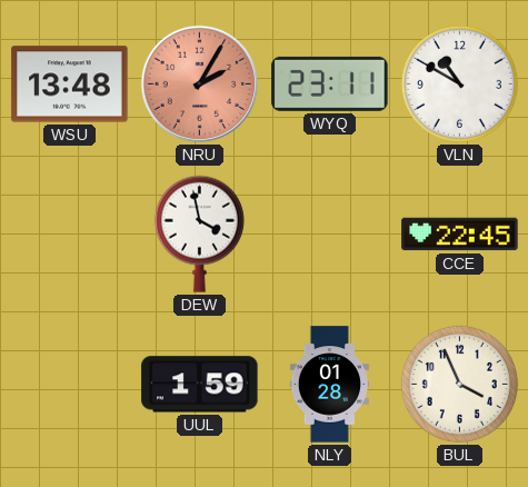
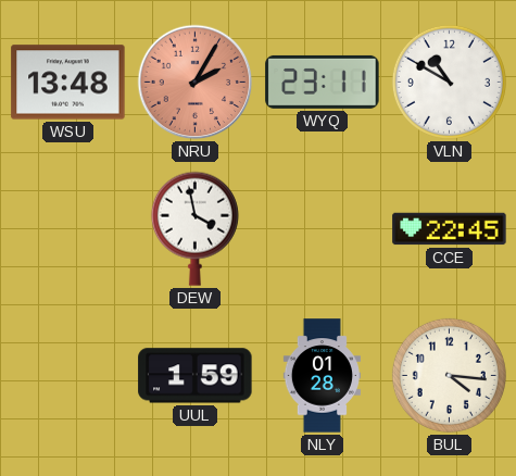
BUL: 3:56 -> 4:16 (449, 375)
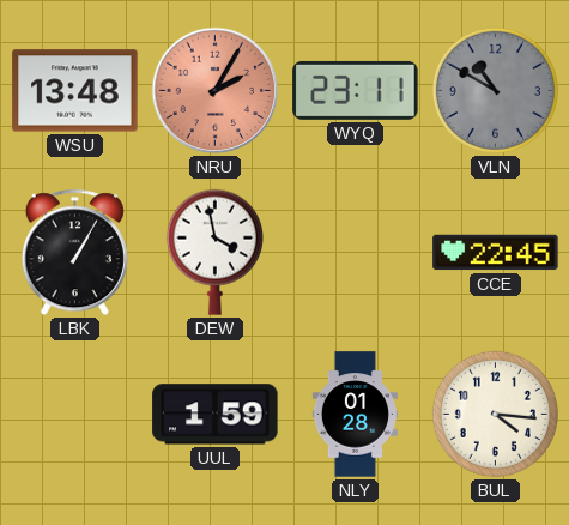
VLN dial: white -> grey (495, 90)
LBK: none -> 1:05 (74, 253)
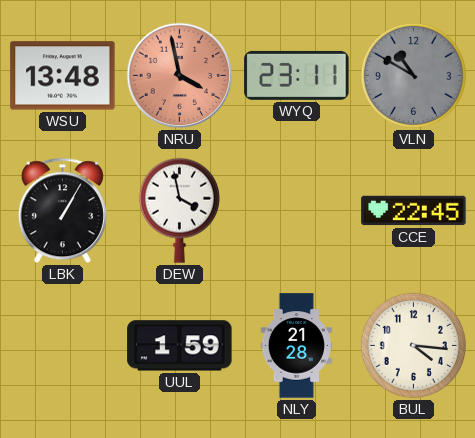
NRU: 2:05 -> 3:58 (180, 76)
NLY: 01:28 -> 21:28 (296, 346)
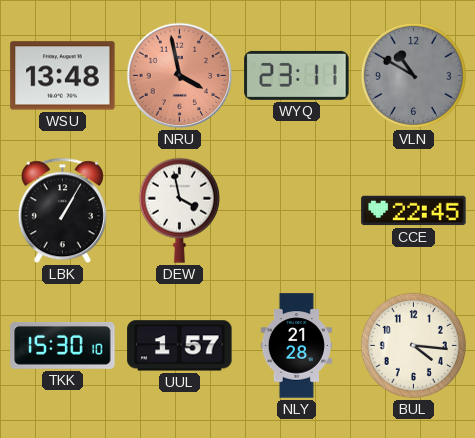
TKK: none -> 15:30 (63, 346)
UUL: 1:59 -> 1:57 (180, 346)
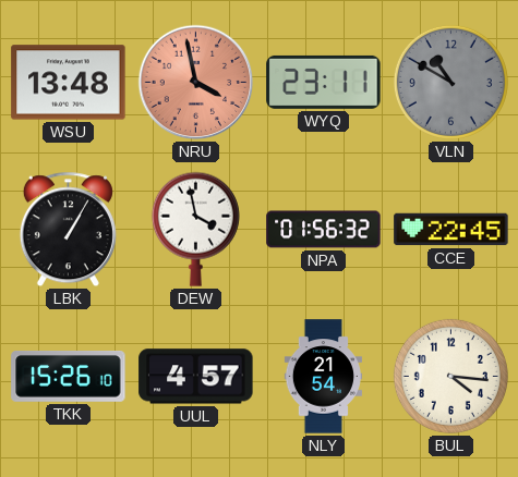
NPA: none -> 01:56 (324, 230)
TKK: 15:30 -> 15:26 (69, 377)
UUL: 1:57 -> 4:57 (196, 377)
NLY: 21:28 -> 21:54 (323, 377)
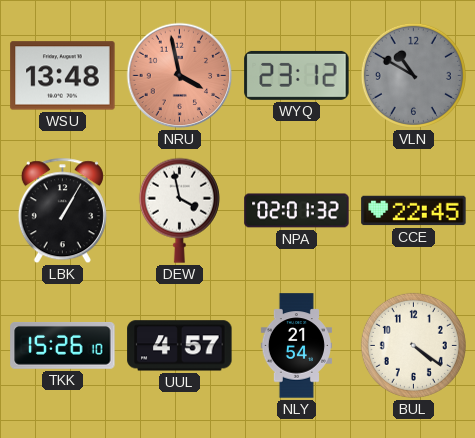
WYQ: 23:11 -> 23:12 (297, 75)
NPA: 01:56 -> 02:01 (297, 211)
BUL: 4:16 -> 4:21 (413, 345)
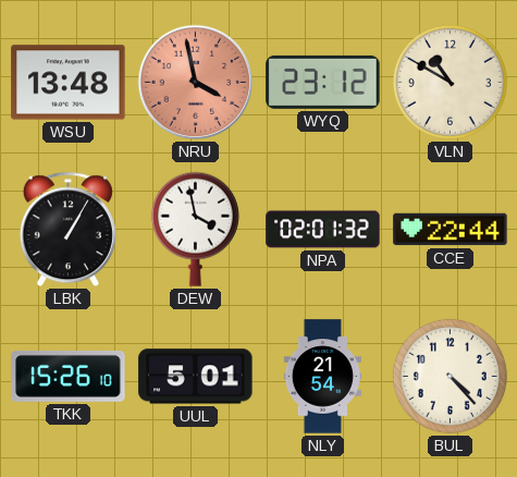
VLN dial: grey -> cream (450, 82)
CCE: 22:45 -> 22:44 (451, 230)
UUL: 4:57 -> 5:01 (196, 377)
BUL: 4:21 -> 4:23 (450, 376)
